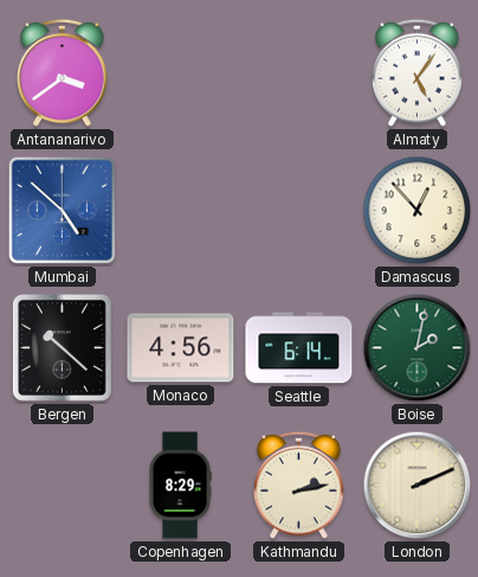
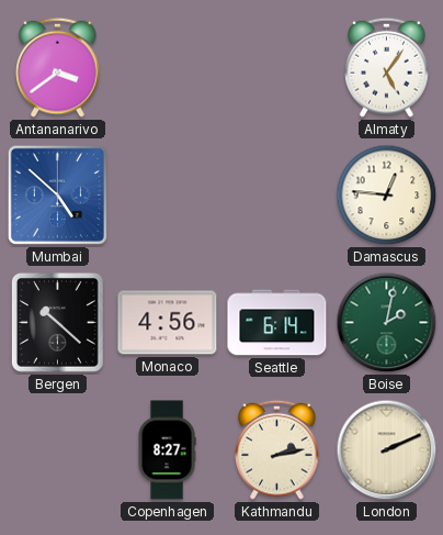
Damascus: 12:53 -> 12:46 (387, 196)
Copenhagen: 8:29 -> 8:27 (167, 450)
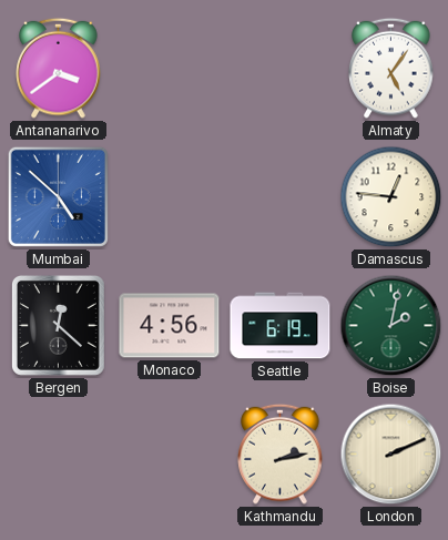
Bergen: 10:22 -> 12:22 (58, 325)
Seattle: 6:14 -> 6:19 (281, 326)
Copenhagen: 8:27 -> none (167, 450)
